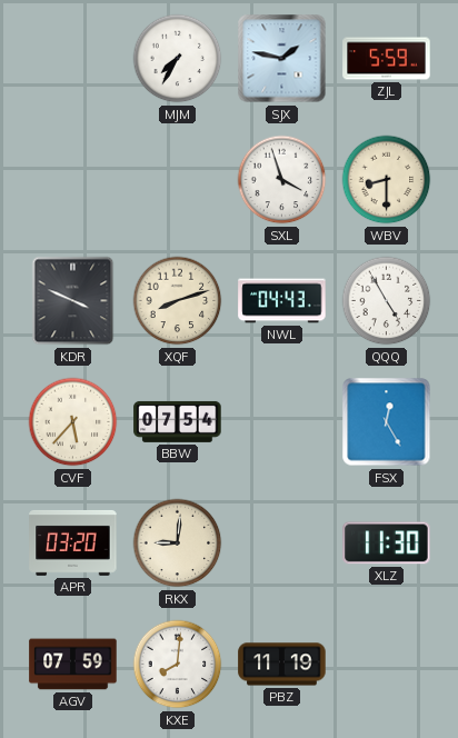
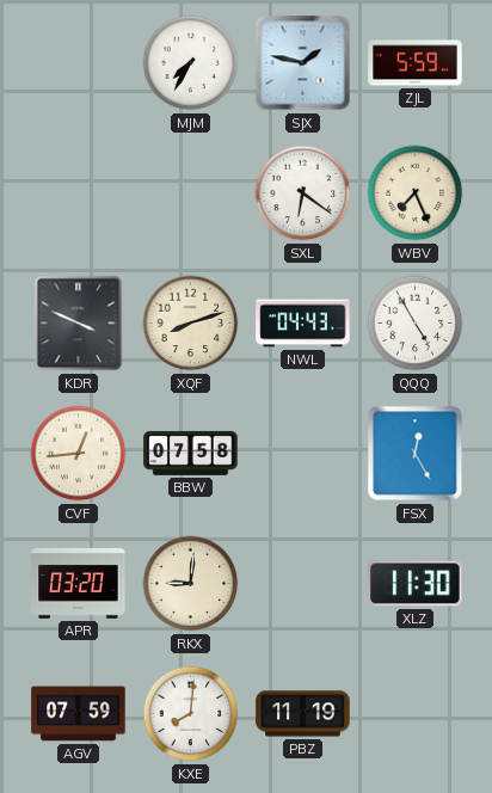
SXL: 3:57 -> 6:21 (303, 193)
WBV: 8:30 -> 7:26 (416, 193)
CVF: 5:37 -> 12:44 (79, 454)
BBW: 07:54 -> 07:58 (191, 453)
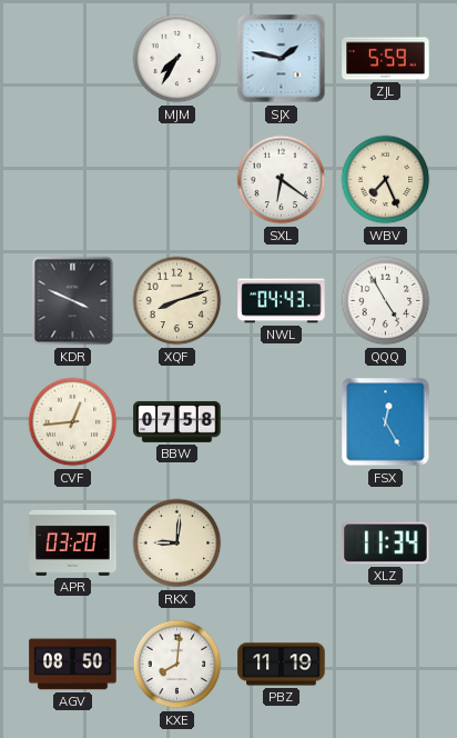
XLZ: 11:30 -> 11:34 (386, 543)
AGV: 07:59 -> 08:50 (73, 665)
